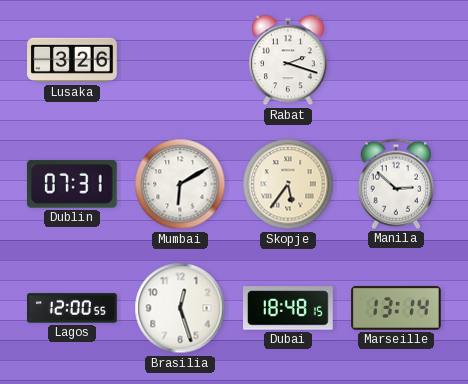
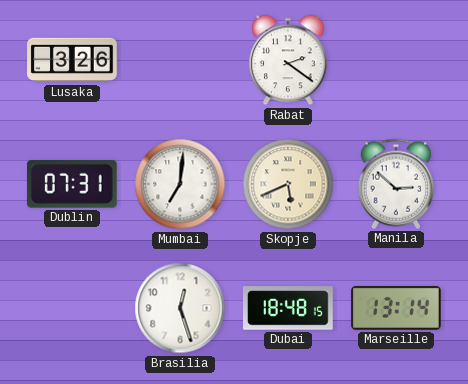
Rabat: 2:18 -> 2:21 (288, 60)
Mumbai: 6:10 -> 7:01 (180, 184)
Skopje: 5:36 -> 5:41 (288, 184)
Lagos: 12:00 -> none (72, 308)
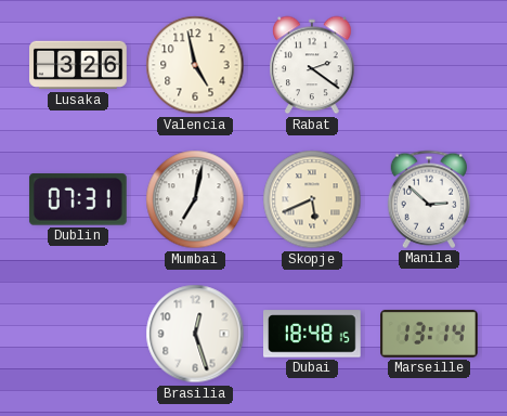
Valencia: none -> 4:58 (195, 65)
Mumbai: 7:01 -> 7:02 (195, 199)
